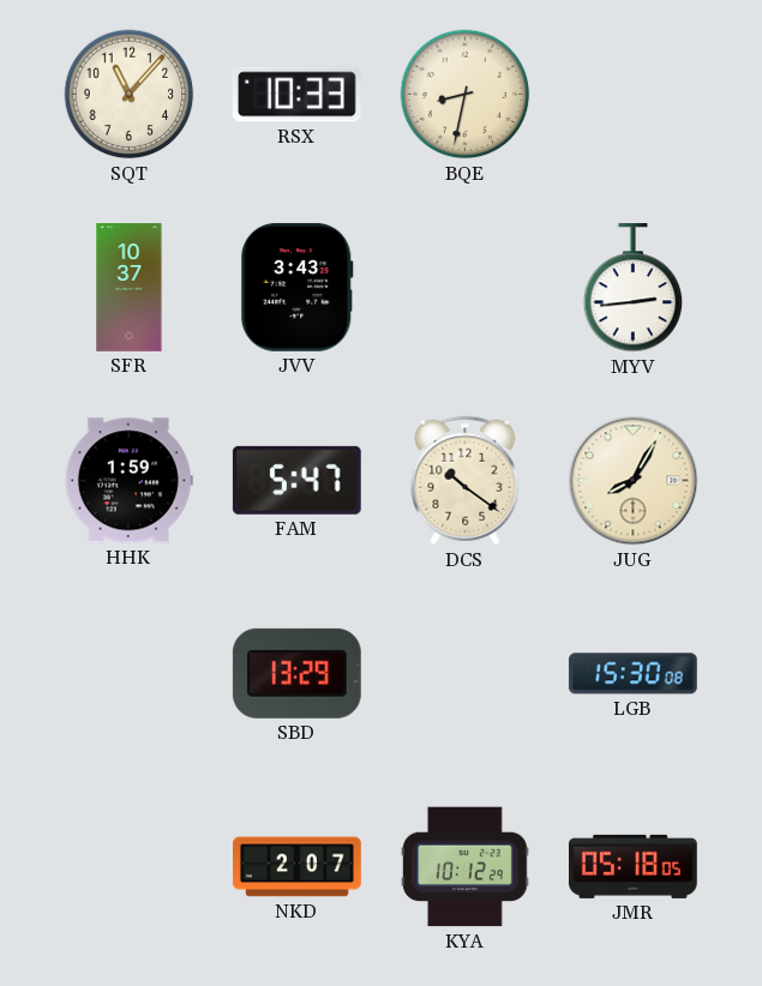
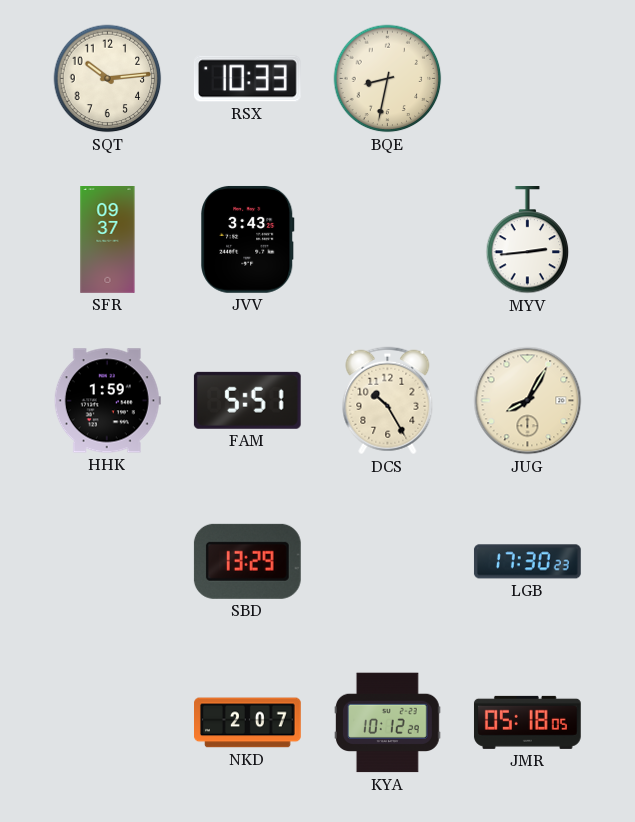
SQT: 11:07 -> 10:14 (108, 79)
SFR: 10:37 -> 09:37 (108, 240)
FAM: 5:47 -> 5:51 (247, 400)
DCS: 10:21 -> 10:25 (388, 401)
LGB: 15:30 -> 17:30 (527, 562)
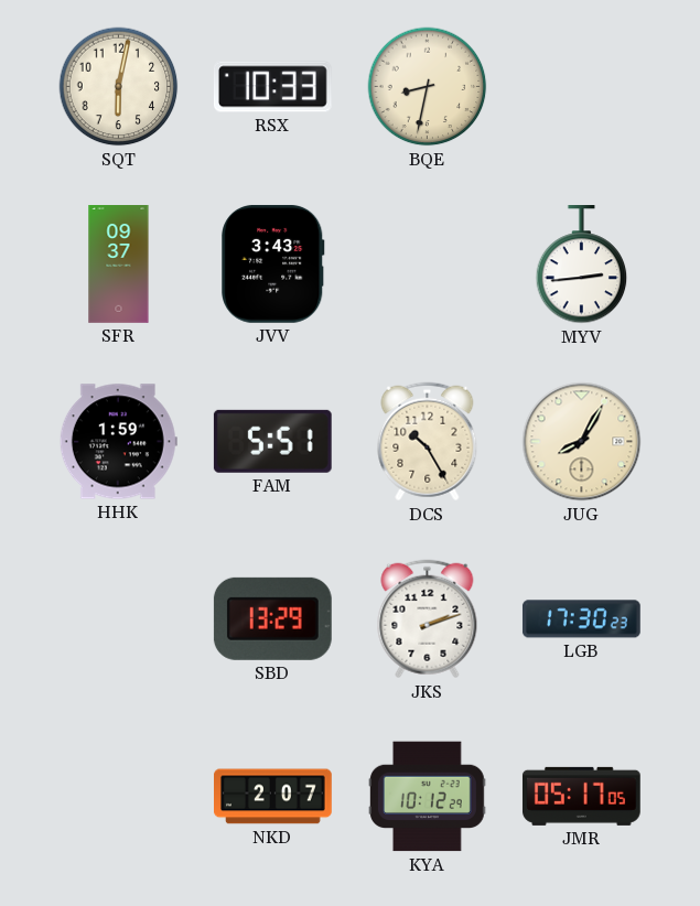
SQT: 10:14 -> 6:02 (119, 87)
JKS: none -> 2:12 (428, 619)
JMR: 05:18 -> 05:17 (581, 796)
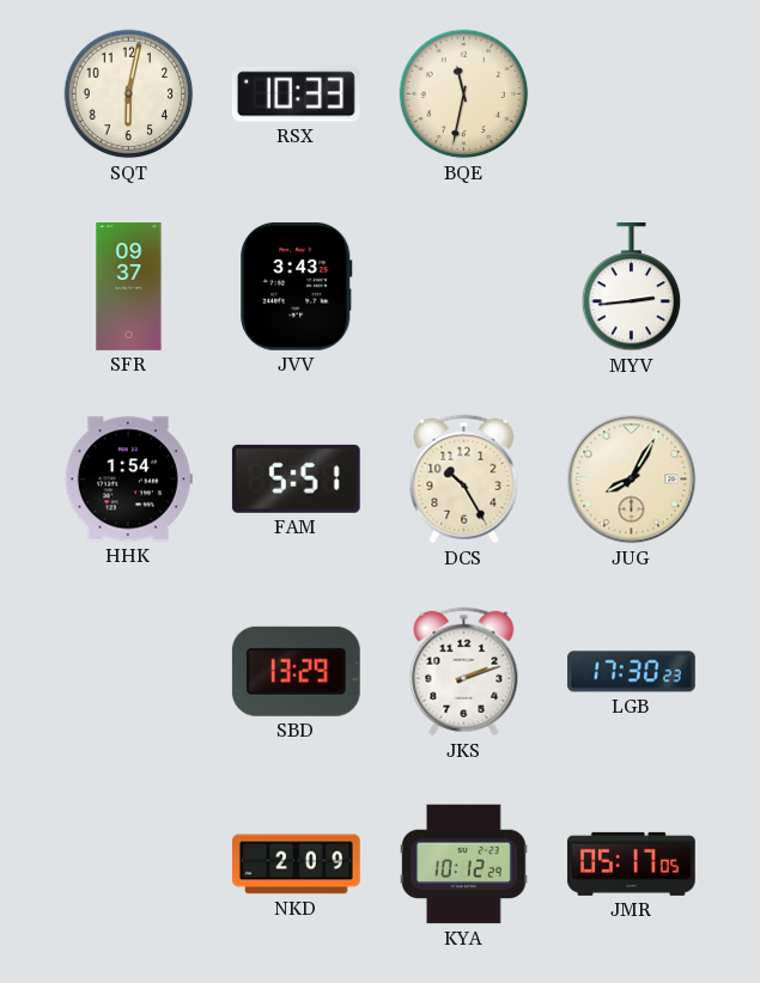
BQE: 8:32 -> 11:32 (464, 94)
HHK: 1:59 -> 1:54 (128, 480)
NKD: 2:07 -> 2:09 (297, 865)
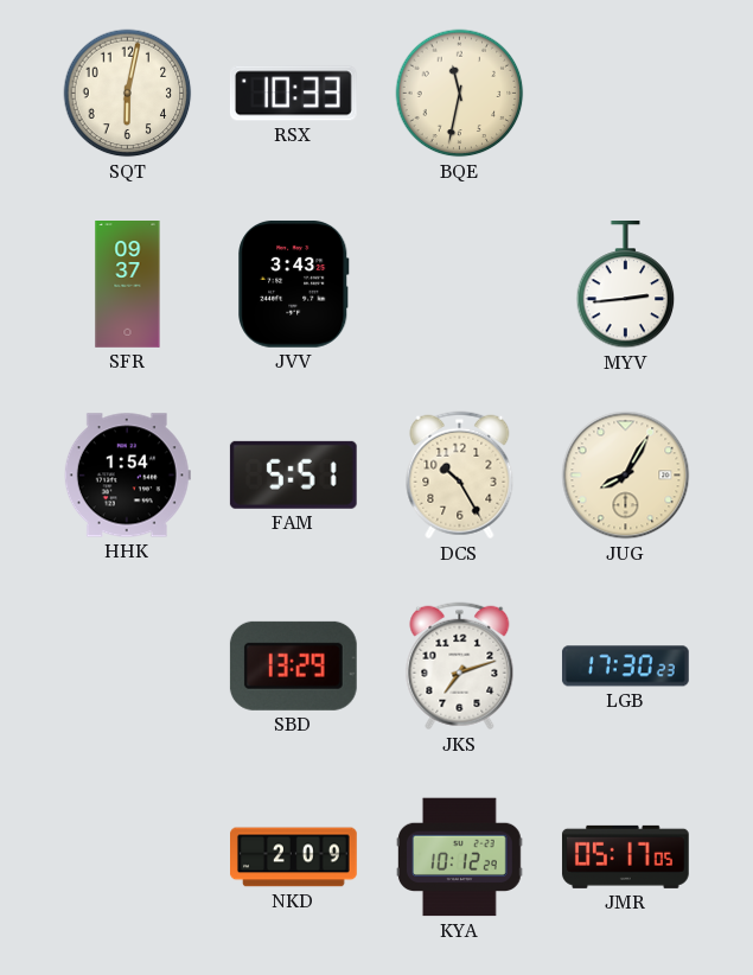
JKS: 2:12 -> 7:12 (460, 667)
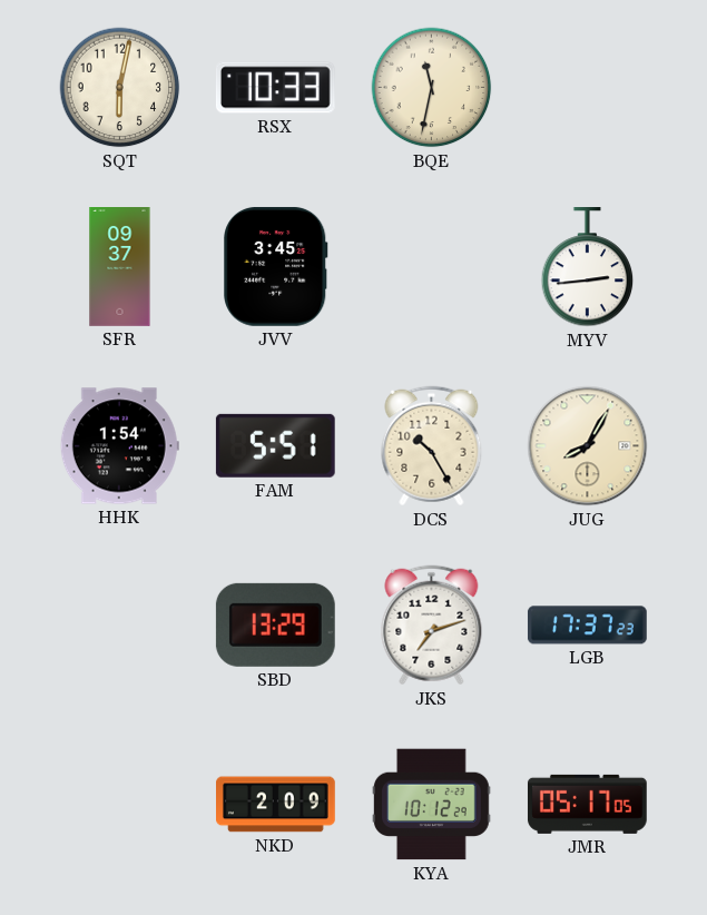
JVV: 3:43 -> 3:45 (276, 266)
LGB: 17:30 -> 17:37 (587, 626)
